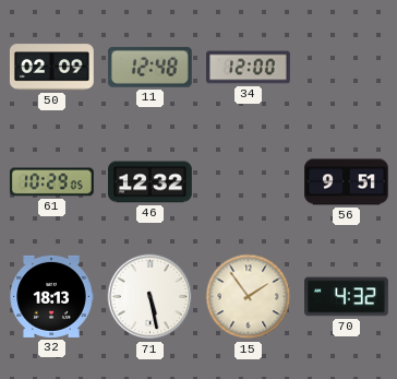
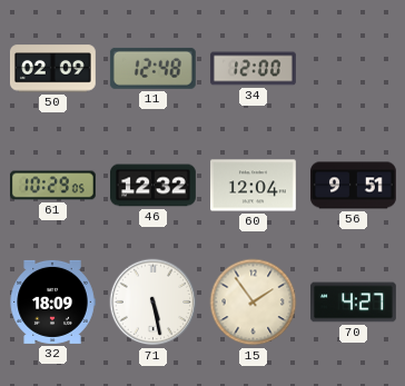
60: none -> 12:04 (254, 186)
32: 18:13 -> 18:09 (52, 301)
70: 4:32 -> 4:27 (354, 303)
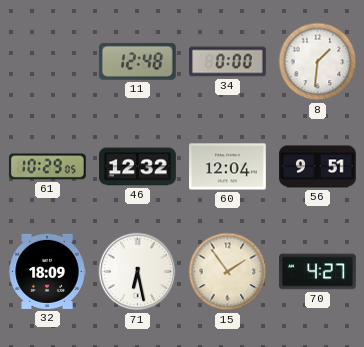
50: 02:09 -> none (53, 69)
34: 12:00 -> 0:00 (228, 62)
8: none -> 1:31 (318, 62)
71: 5:28 -> 6:28 (138, 272)
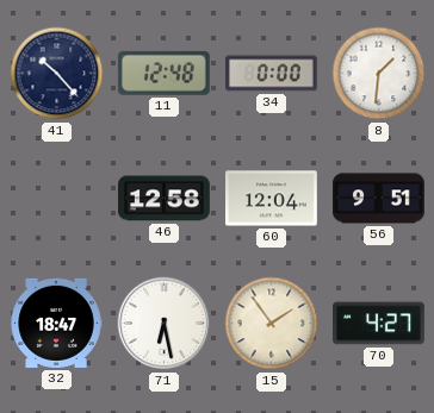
41: none -> 10:23 (57, 74)
61: 10:29 -> none (47, 167)
46: 12:32 -> 12:58 (165, 199)
32: 18:09 -> 18:47 (56, 323)
